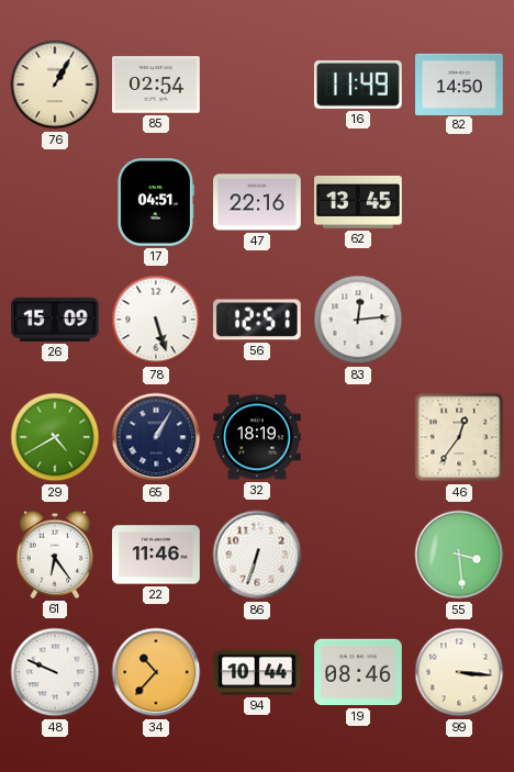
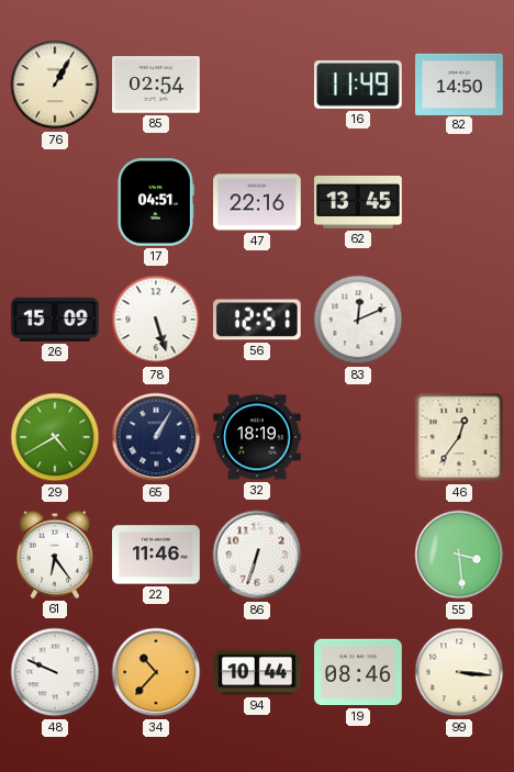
83: 12:14 -> 12:11 (358, 320)
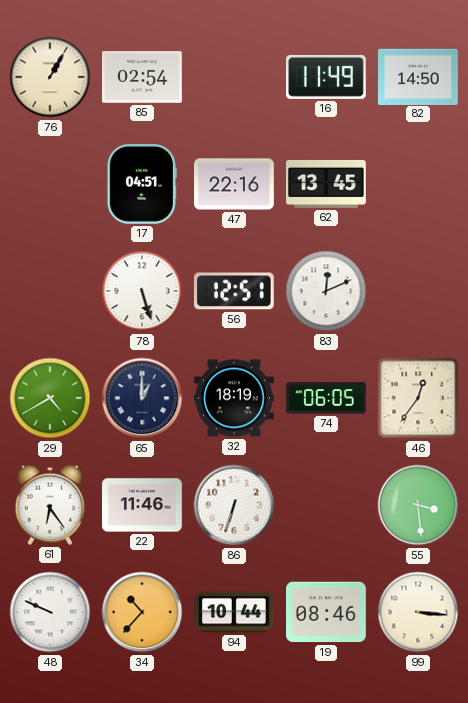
26: 15:09 -> none (56, 320)
65: 1:05 -> 1:00 (142, 398)
74: none -> 06:05 (327, 398)
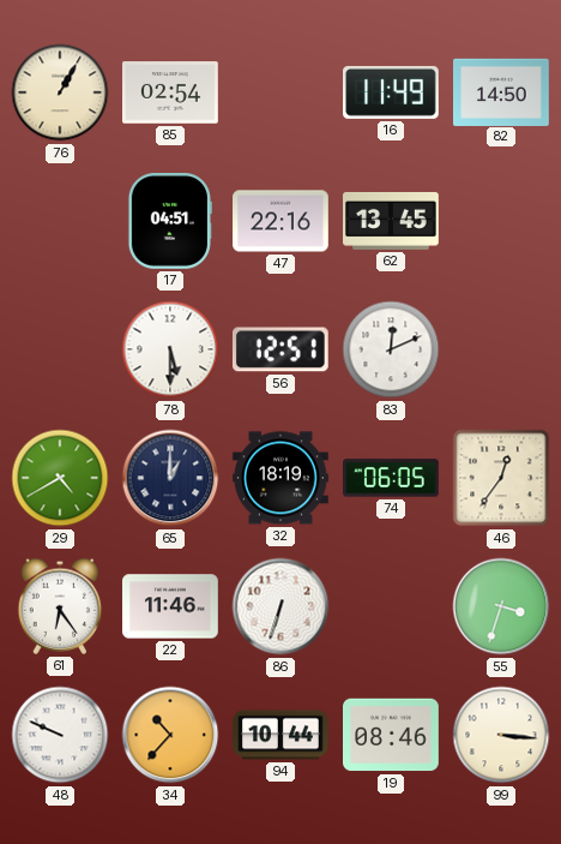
78: 5:27 -> 5:30 (170, 349)
55: 3:29 -> 3:33 (501, 606)
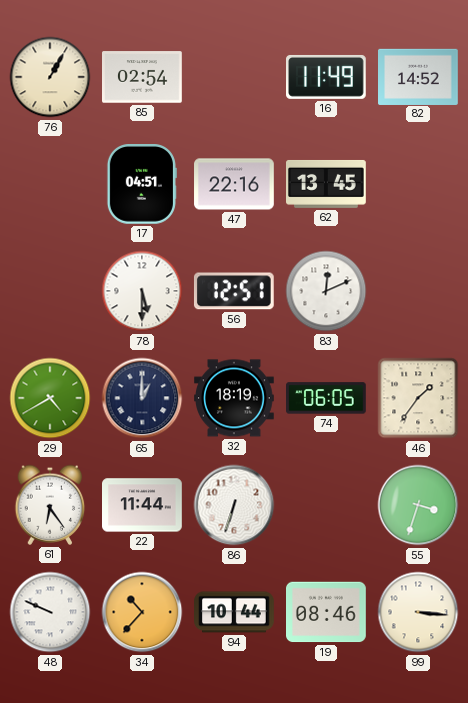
82: 14:50 -> 14:52 (419, 76)
46: 12:36 -> 1:36 (418, 398)
22: 11:46 -> 11:44 (142, 505)
